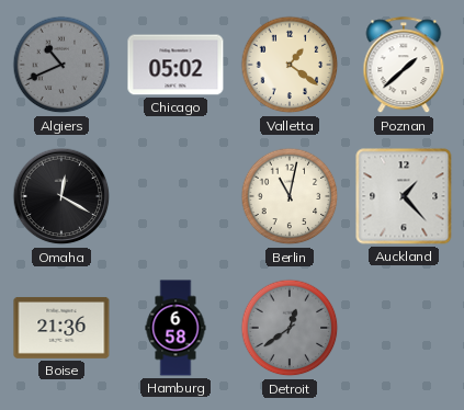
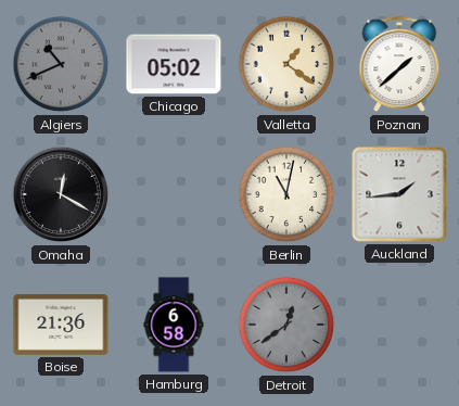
Auckland: 1:23 -> 1:44 (399, 194)
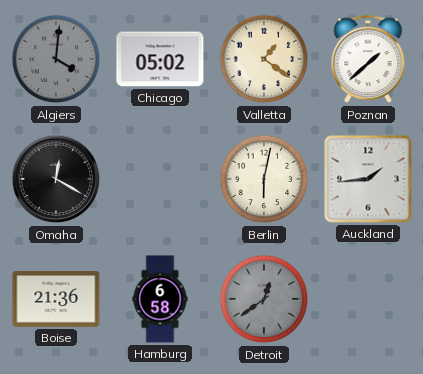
Algiers: 10:41 -> 4:01 (56, 59)
Berlin: 11:02 -> 6:02 (264, 179)
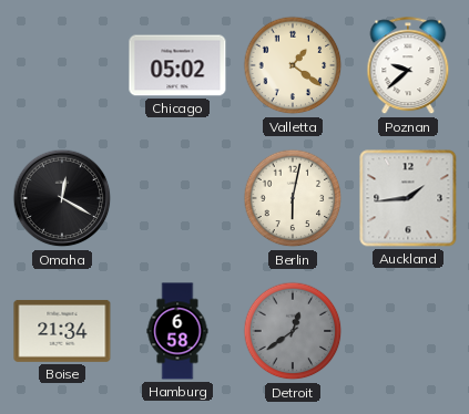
Algiers: 4:01 -> none (56, 59)
Poznan: 1:38 -> 9:38 (408, 66)
Boise: 21:36 -> 21:34 (62, 331)
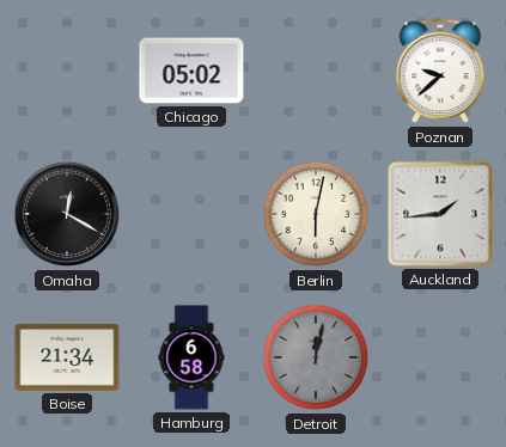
Valletta: 1:21 -> none (293, 65)
Detroit: 12:39 -> 12:02 (316, 357)
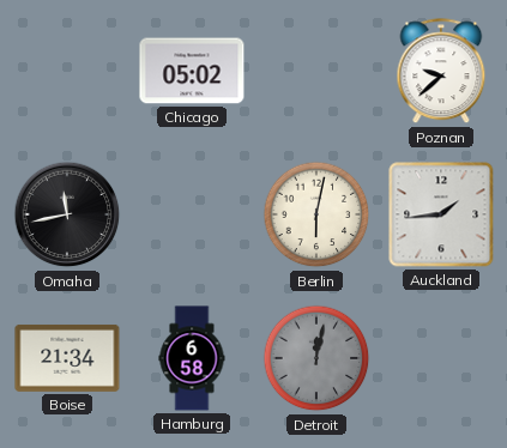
Omaha: 12:20 -> 11:43 (67, 214)
